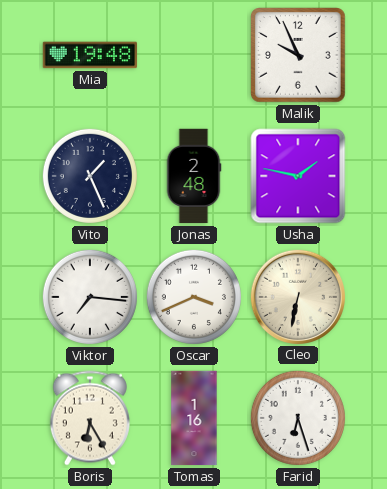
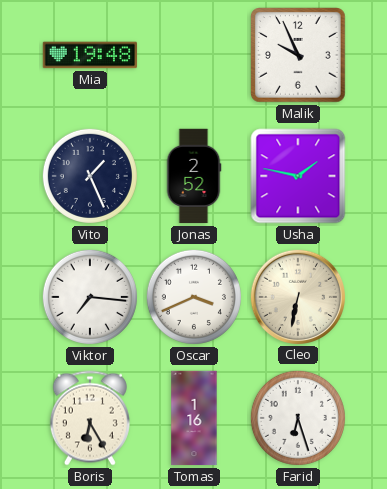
Jonas: 2:48 -> 2:52 (194, 176)
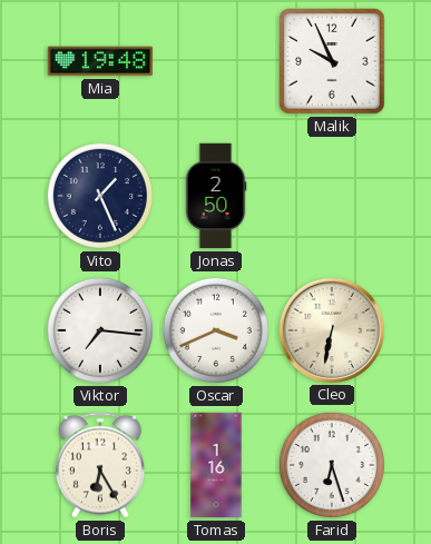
Jonas: 2:52 -> 2:50 (216, 196)
Usha: 1:47 -> none (298, 176)
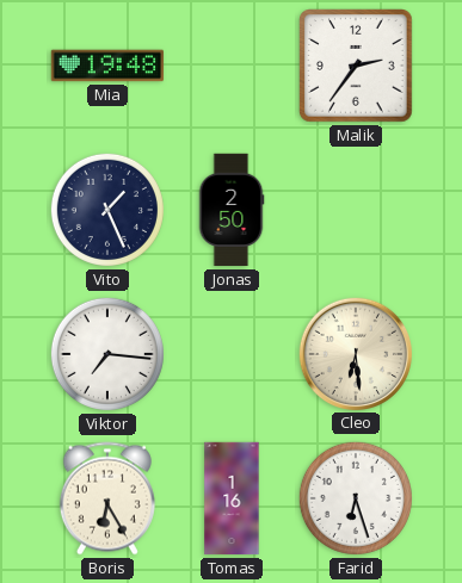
Malik: 9:56 -> 2:36 (357, 67)
Oscar: 3:41 -> none (216, 330)
Cleo: 6:32 -> 6:29 (355, 353)
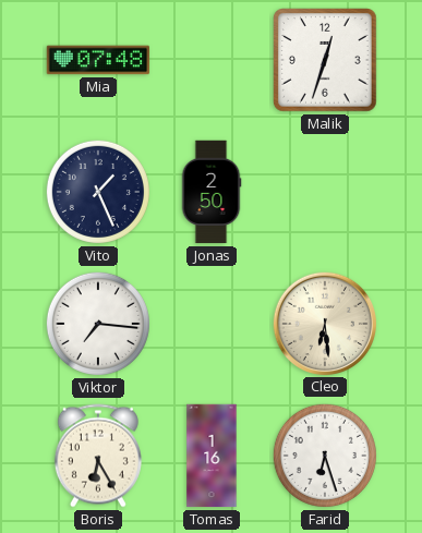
Mia: 19:48 -> 07:48 (98, 60)
Malik: 2:36 -> 12:33 (326, 61)
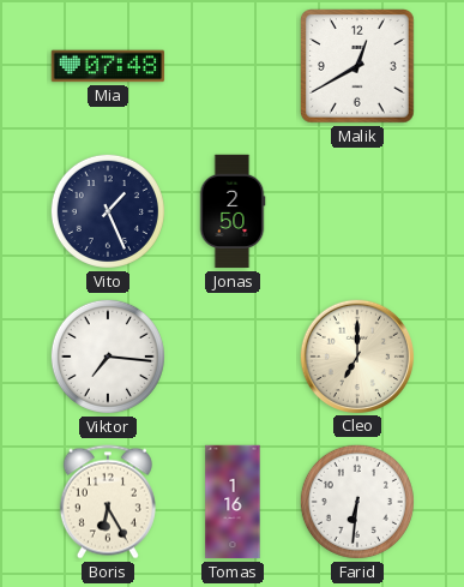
Malik: 12:33 -> 12:40 (358, 67)
Cleo: 6:29 -> 7:00 (356, 355)
Farid: 6:27 -> 6:31 (357, 502)
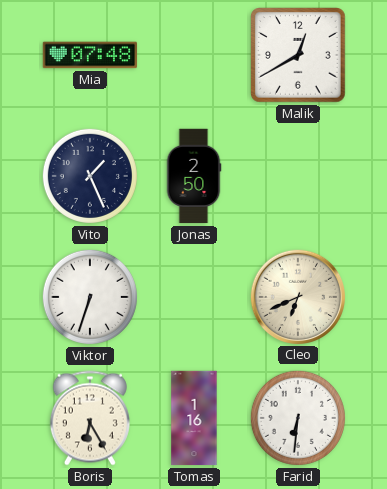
Viktor: 7:16 -> 6:33 (90, 297)
Cleo: 7:00 -> 6:41 (297, 296)
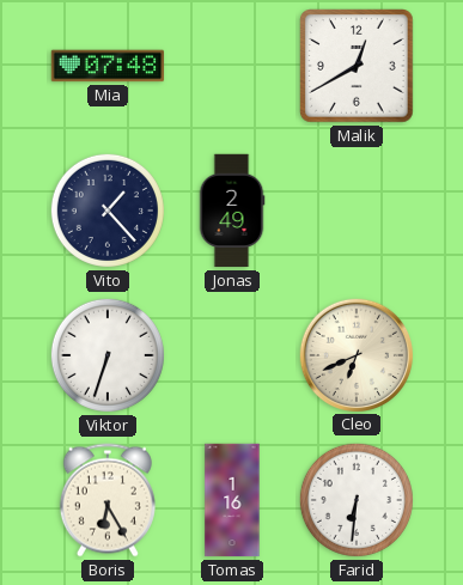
Vito: 1:26 -> 1:23 (108, 211)
Jonas: 2:50 -> 2:49 (232, 211)
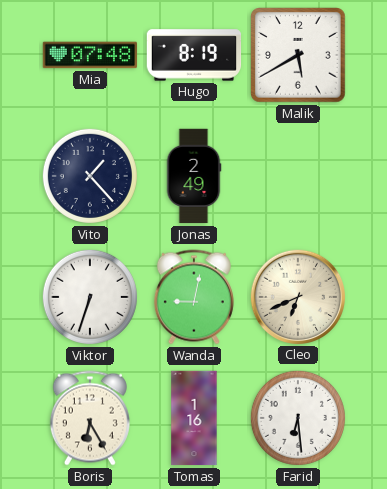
Hugo: none -> 8:19 (194, 55)
Malik: 12:40 -> 5:40 (299, 56)
Wanda: none -> 9:02 (194, 297)
Farid: 6:31 -> 6:29 (298, 418)
